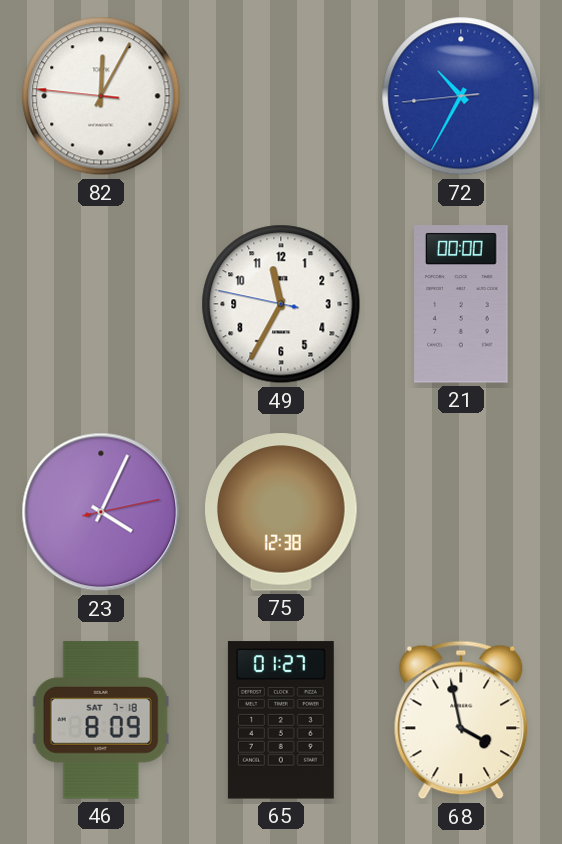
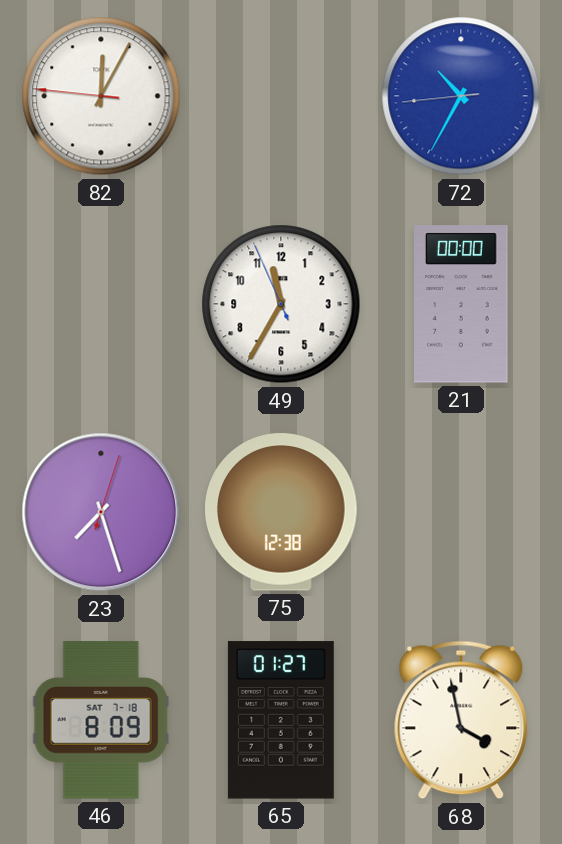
49: 11:34:47 -> 11:34:56 (281, 304)
23: 4:04 -> 7:27 (101, 512)
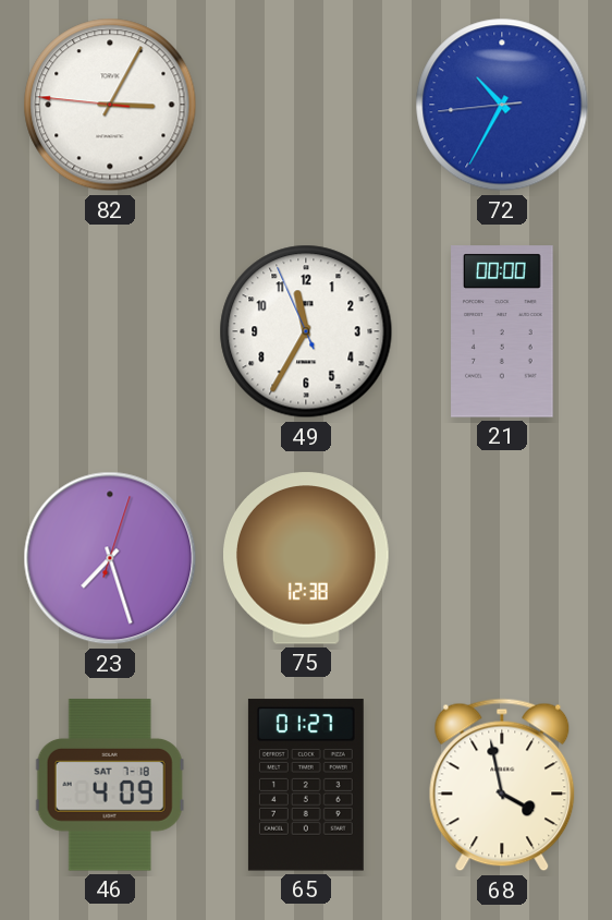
82: 12:04 -> 3:04 (110, 105)
46: 8:09 -> 4:09 (110, 785)
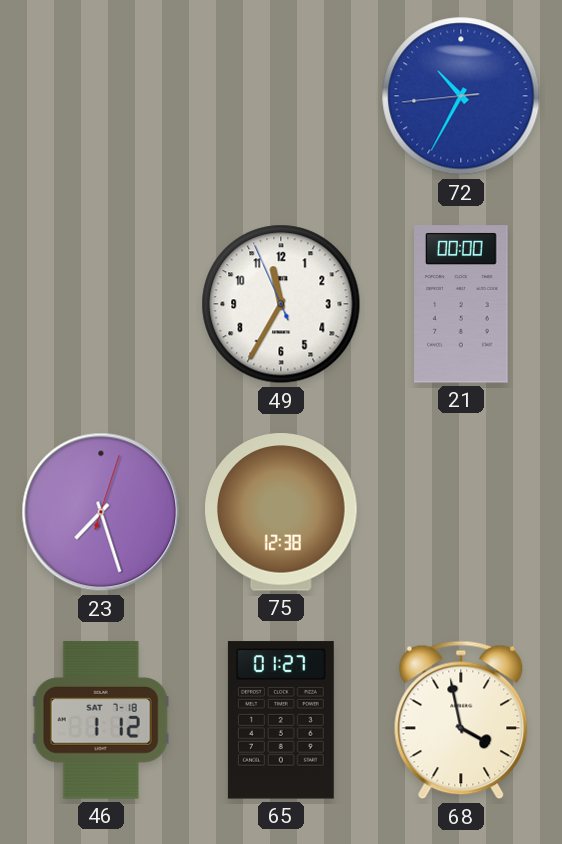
82: 3:04 -> none (110, 105)
46: 4:09 -> 1:12 (101, 720)
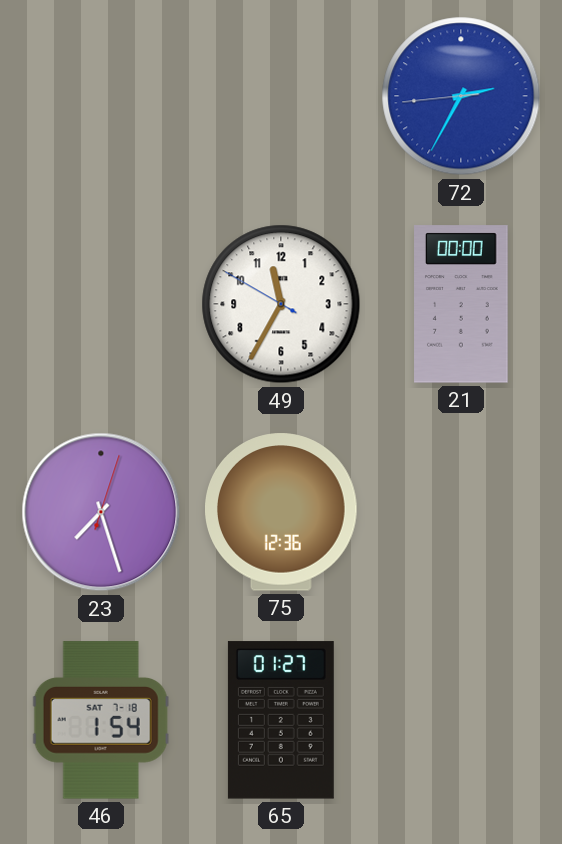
72: 10:34 -> 2:34 (461, 96)
49: 11:34:56 -> 11:34:50 (281, 304)
75: 12:38 -> 12:36 (282, 512)
46: 1:12 -> 1:54 (101, 720)
68: 3:58 -> none (461, 720)
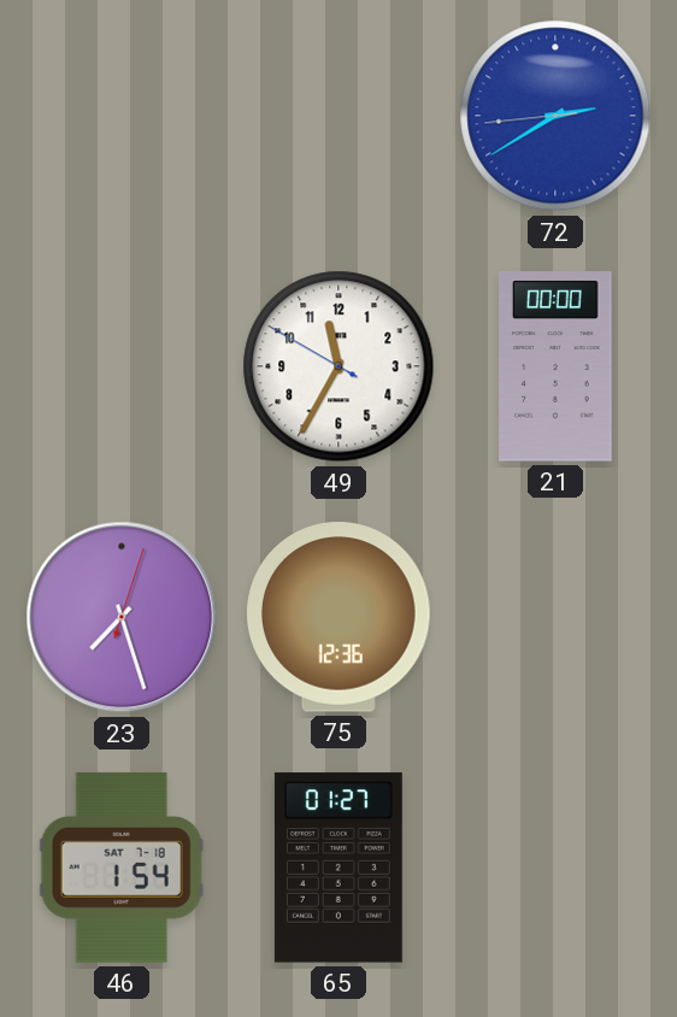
72: 2:34 -> 2:39 (555, 116)
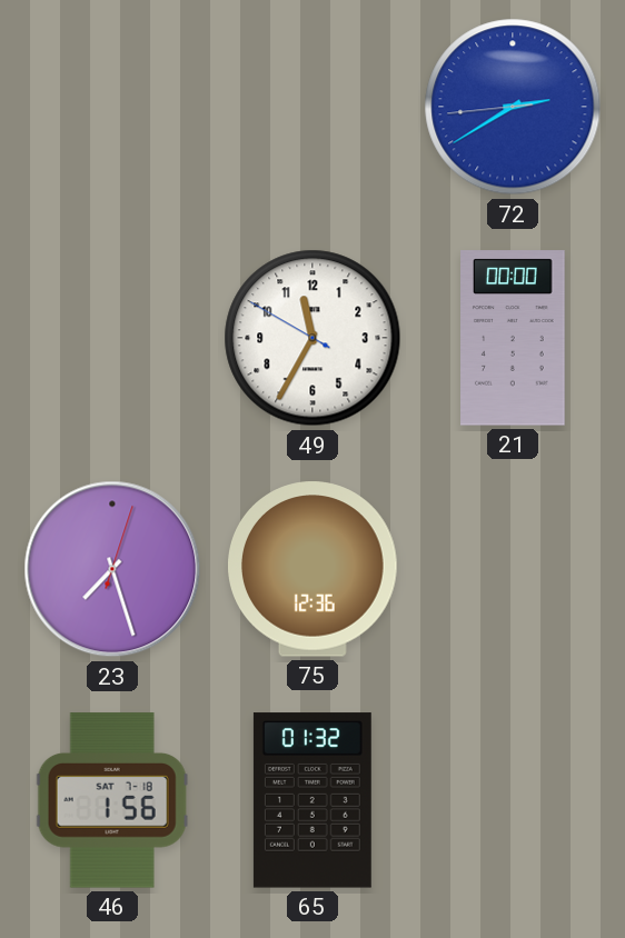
46: 1:54 -> 1:56 (112, 800)
65: 01:27 -> 01:32 (312, 800)
